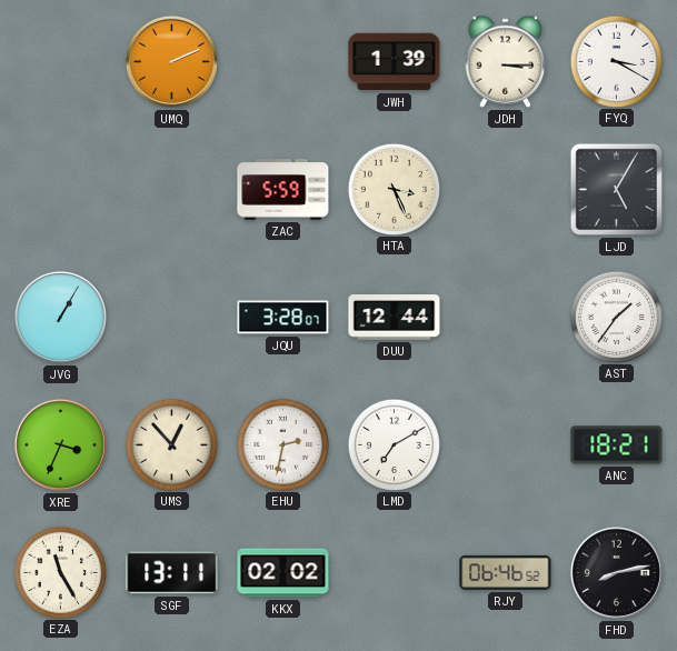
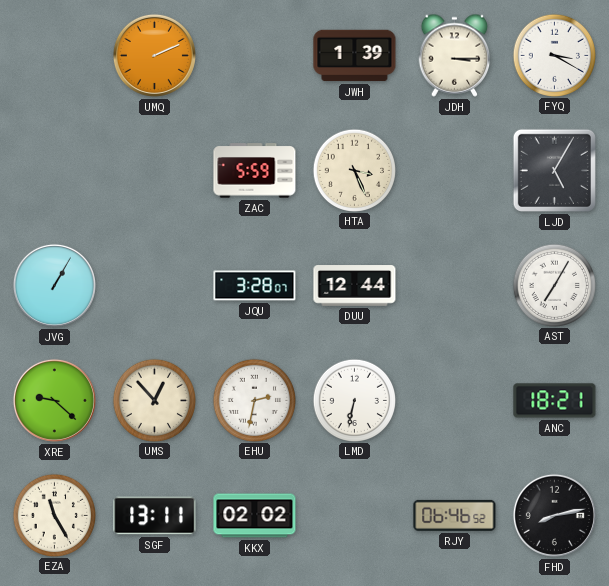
AST: 1:36 -> 7:05 (554, 285)
XRE: 3:34 -> 9:22 (54, 400)
LMD: 7:10 -> 6:32 (354, 400)
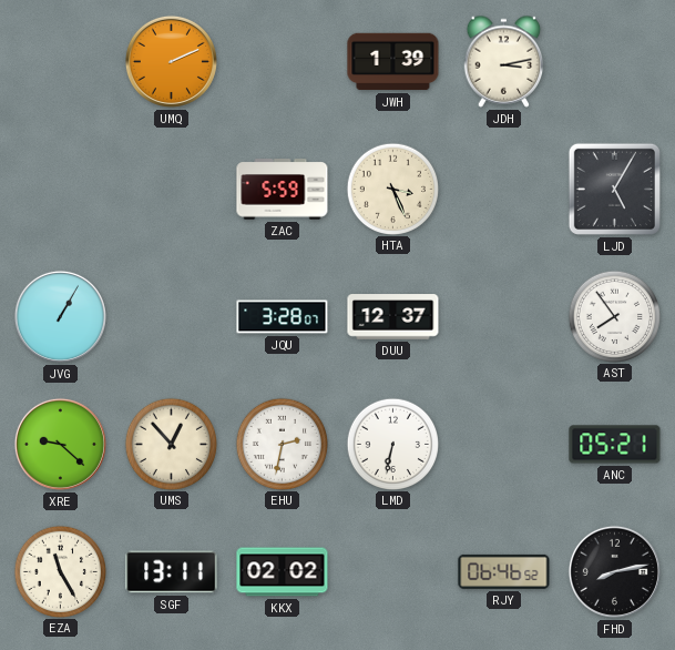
JDH: 3:15 -> 3:13 (504, 61)
FYQ: 3:20 -> none (554, 55)
DUU: 12:44 -> 12:37 (393, 317)
AST: 7:05 -> 7:54 (614, 316)
ANC: 18:21 -> 05:21 (615, 445)
